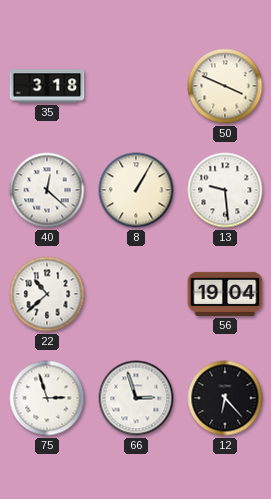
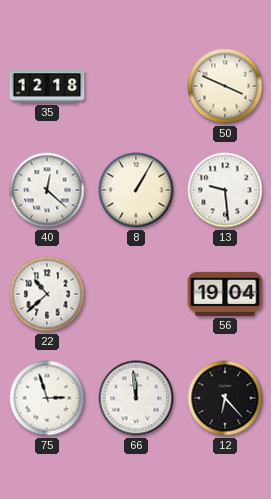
35: 3:18 -> 12:18 (47, 86)
66: 2:57 -> 11:59 (136, 398)
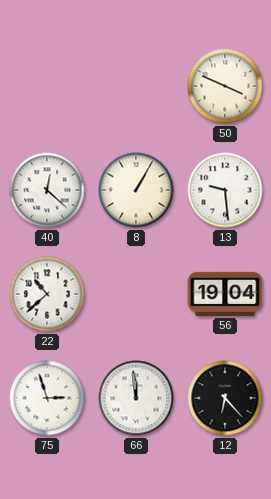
35: 12:18 -> none (47, 86)
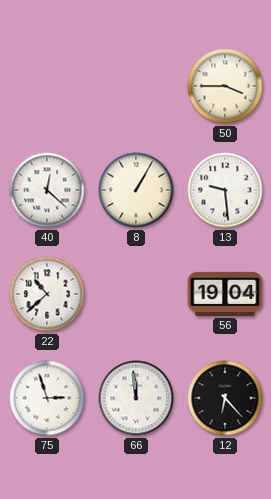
50: 3:49 -> 3:45 (225, 86)
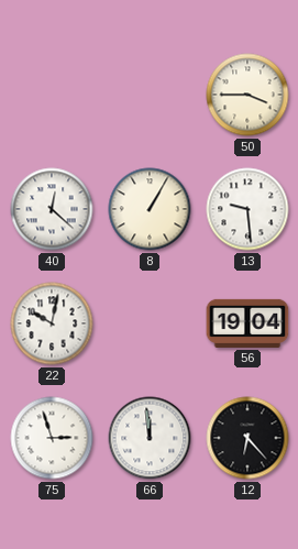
22: 10:38 -> 10:02 (52, 323)
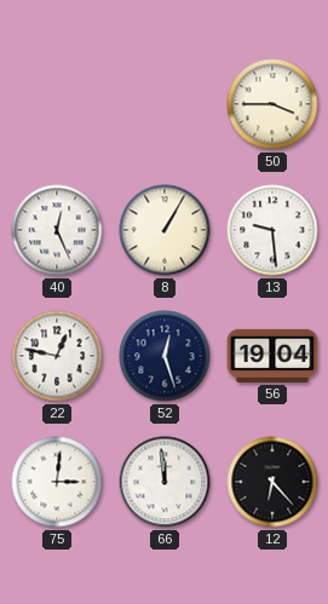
40: 12:22 -> 12:26 (57, 230)
22: 10:02 -> 12:47 (57, 356)
52: none -> 12:27 (165, 356)
75: 2:57 -> 3:01 (57, 482)
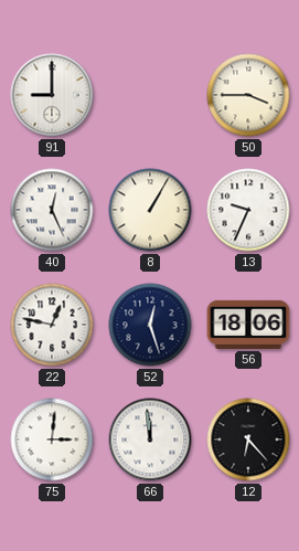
91: none -> 9:00 (52, 95)
13: 9:29 -> 9:34 (248, 210)
56: 19:04 -> 18:06 (248, 325)
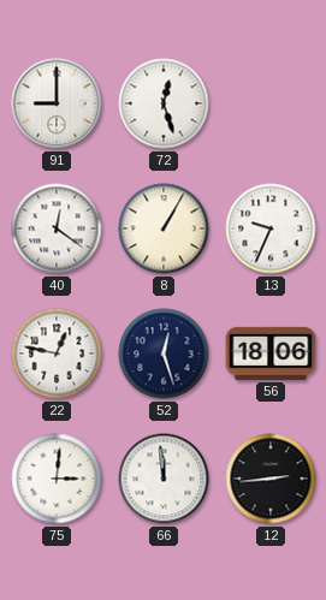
72: none -> 12:27 (164, 103)
50: 3:45 -> none (248, 95)
40: 12:26 -> 12:21 (57, 228)
12: 6:23 -> 2:44 (271, 479)
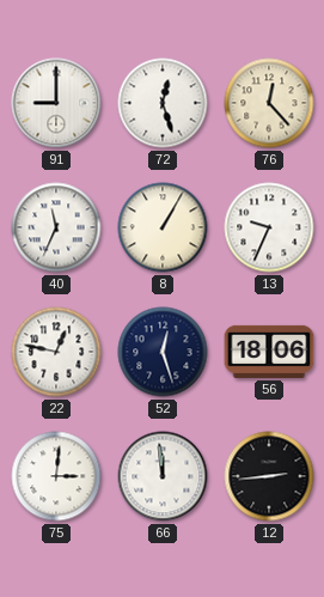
76: none -> 12:23 (269, 103)
40: 12:21 -> 11:34 (56, 227)
